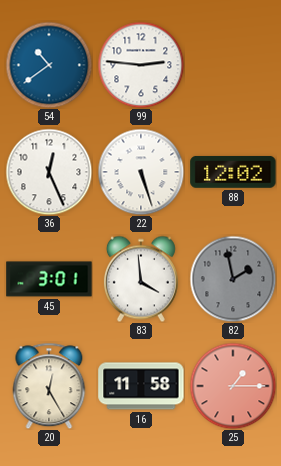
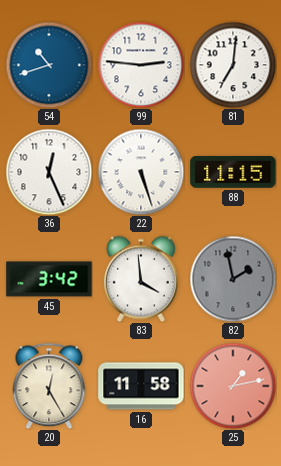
54: 10:39 -> 10:42 (49, 65)
81: none -> 7:01 (233, 65)
88: 12:02 -> 11:15 (233, 172)
45: 3:01 -> 3:42 (49, 279)
25: 1:15 -> 1:13 (233, 386)
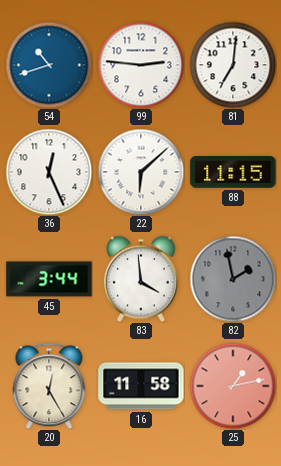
22: 5:27 -> 6:08 (141, 172)
45: 3:42 -> 3:44 (49, 279)
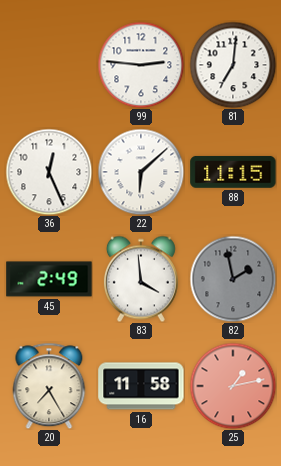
54: 10:42 -> none (49, 65)
45: 3:44 -> 2:49 (49, 279)
20: 12:25 -> 7:25 (49, 386)
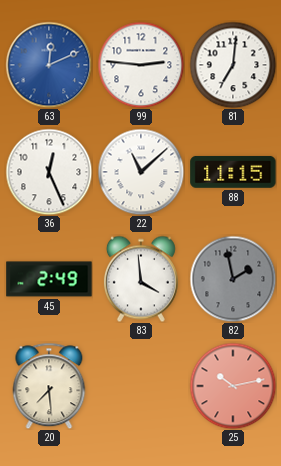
63: none -> 12:11 (49, 65)
22: 6:08 -> 11:08 (141, 172)
20: 7:25 -> 7:29 (49, 386)
16: 11:58 -> none (141, 386)
25: 1:13 -> 10:13 (233, 386)
